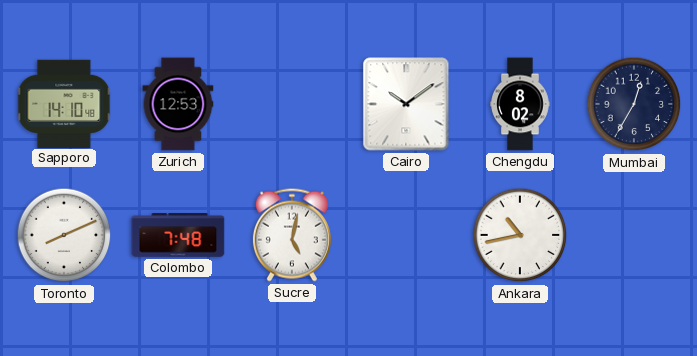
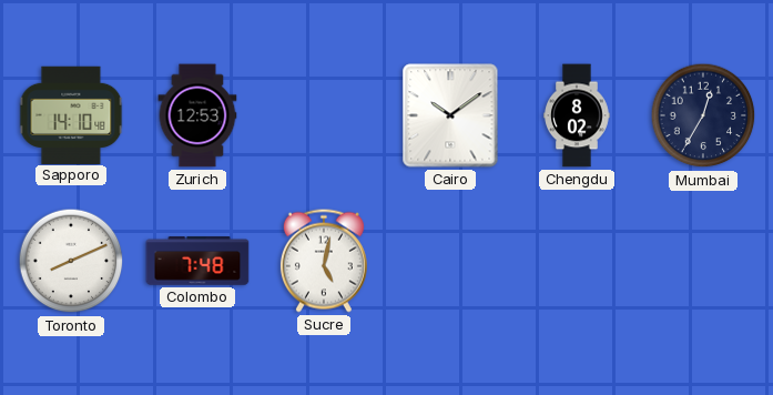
Ankara: 10:43 -> none (520, 235)
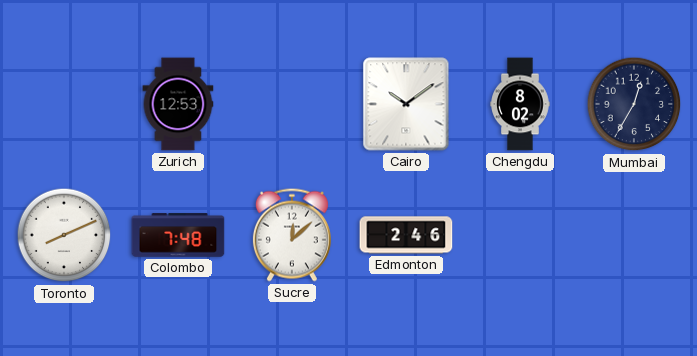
Sapporo: 14:10 -> none (71, 114)
Sucre: 5:02 -> 12:08 (292, 235)
Edmonton: none -> 2:46 (406, 235)
